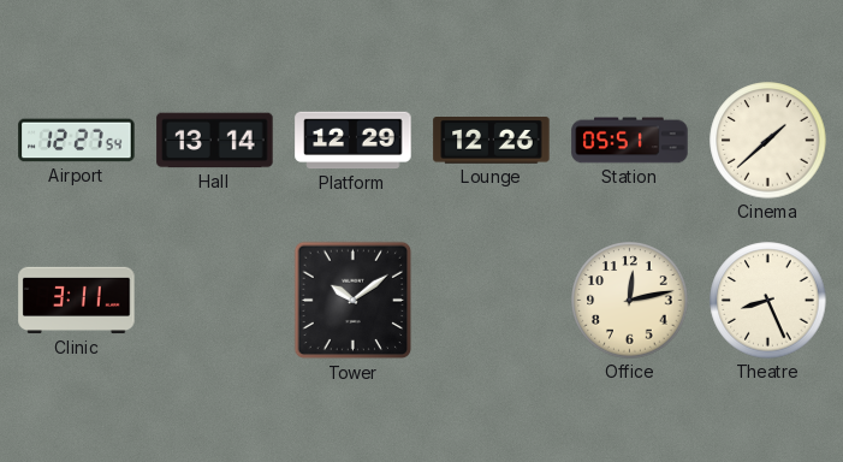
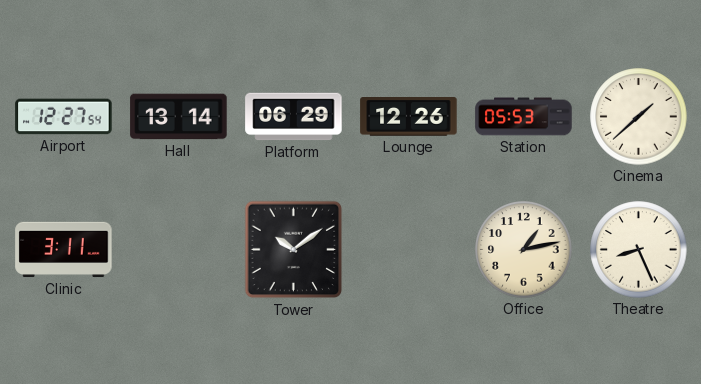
Platform: 12:29 -> 06:29 (294, 117)
Station: 05:51 -> 05:53 (524, 117)
Office: 12:13 -> 1:13 (524, 250)
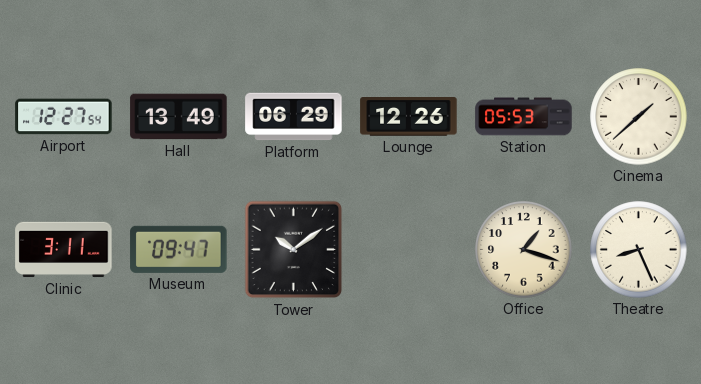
Hall: 13:14 -> 13:49 (179, 117)
Museum: none -> 09:47 (179, 249)
Office: 1:13 -> 1:18 (524, 250)
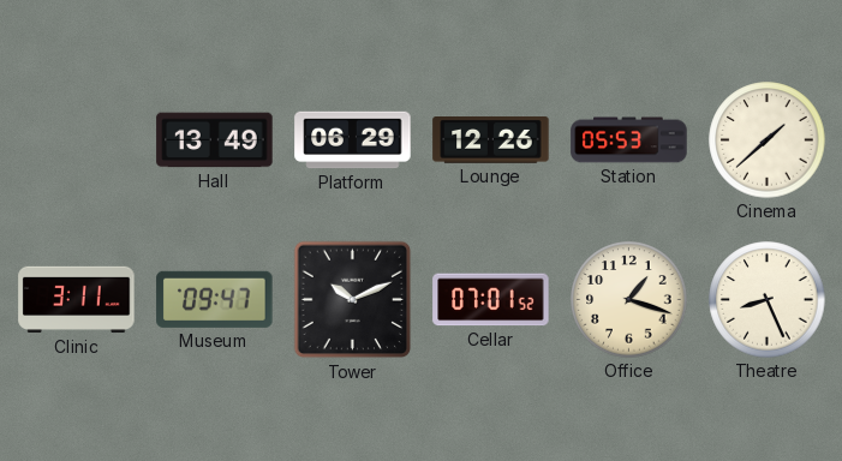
Airport: 12:27 -> none (64, 117)
Tower: 10:09 -> 10:11 (353, 300)
Cellar: none -> 07:01 (491, 300)
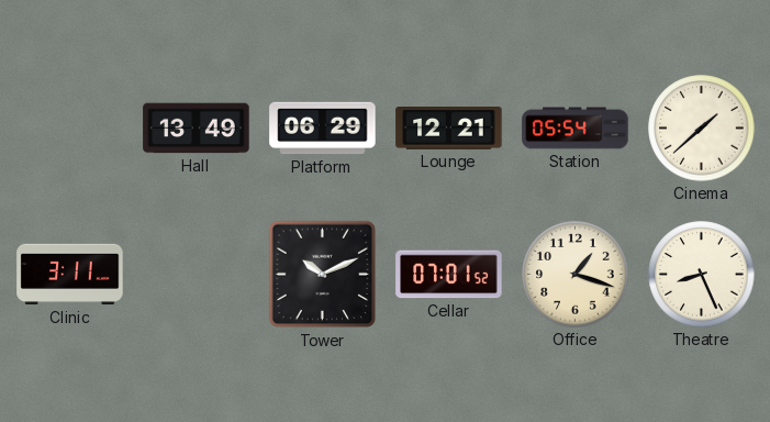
Lounge: 12:26 -> 12:21 (449, 129)
Station: 05:53 -> 05:54 (576, 129)
Museum: 09:47 -> none (215, 299)
